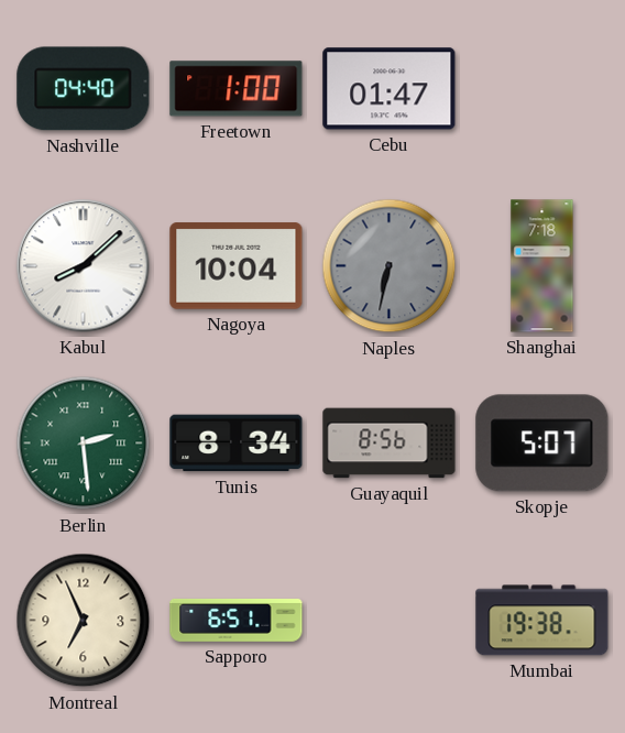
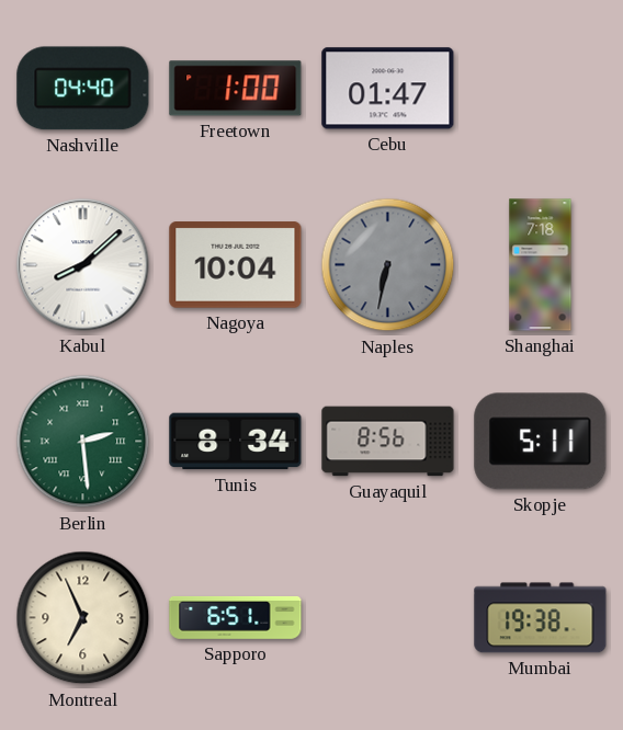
Skopje: 5:07 -> 5:11 (541, 442)
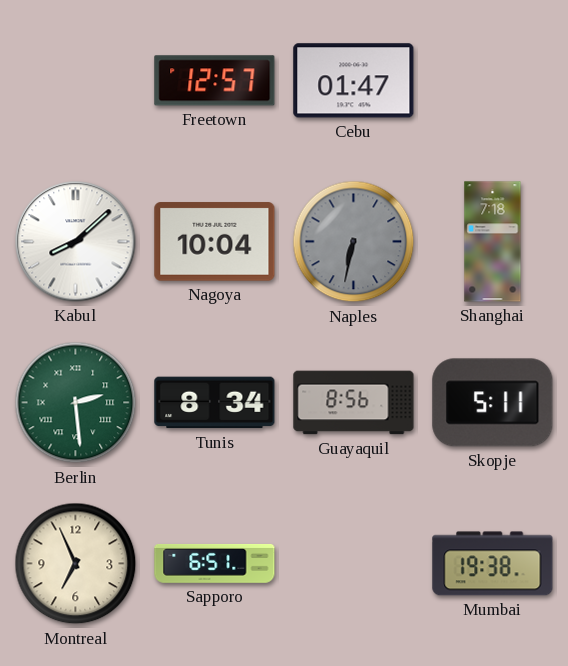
Nashville: 04:40 -> none (83, 89)
Freetown: 1:00 -> 12:57 (215, 81)
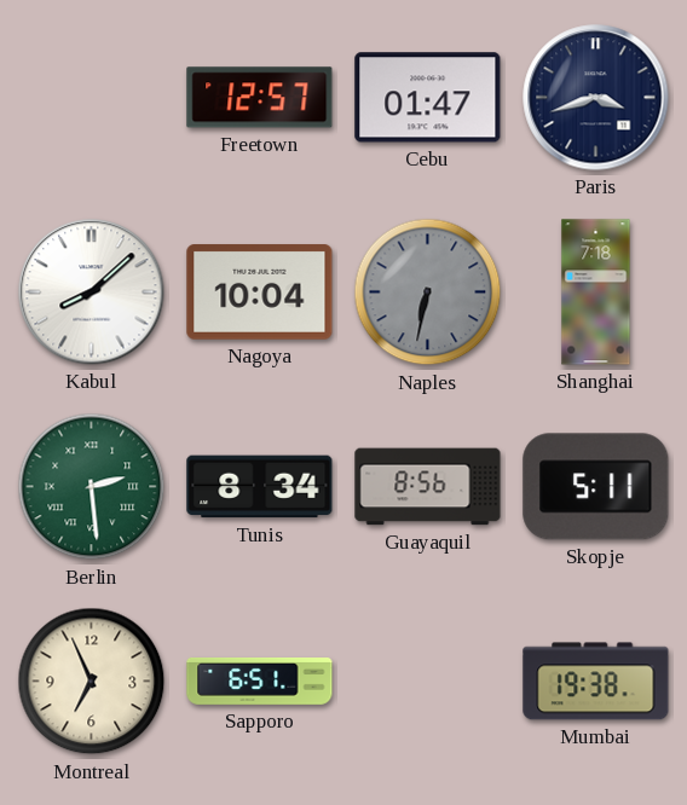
Paris: none -> 3:42 (596, 98)
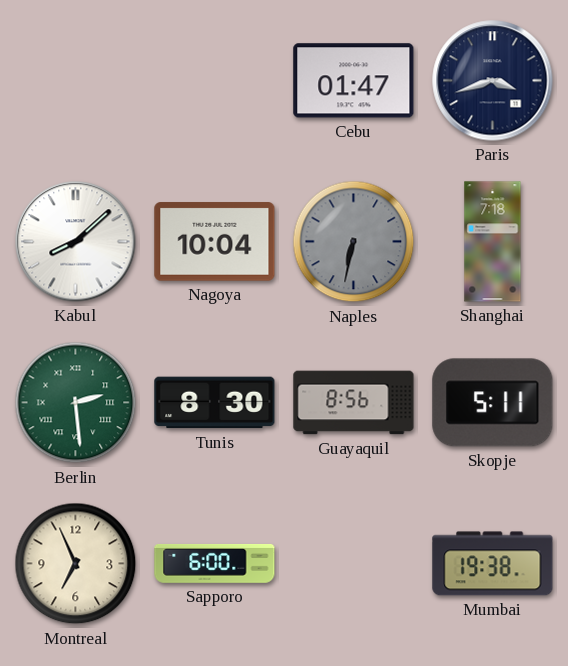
Freetown: 12:57 -> none (260, 98)
Tunis: 8:34 -> 8:30 (215, 403)
Sapporo: 6:51 -> 6:00 (215, 563)
